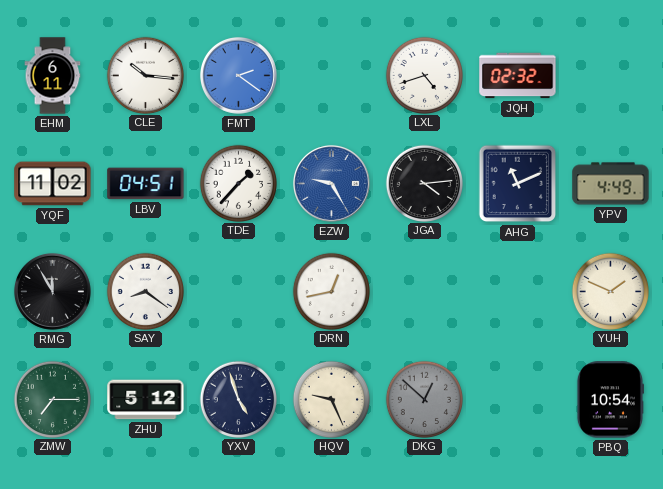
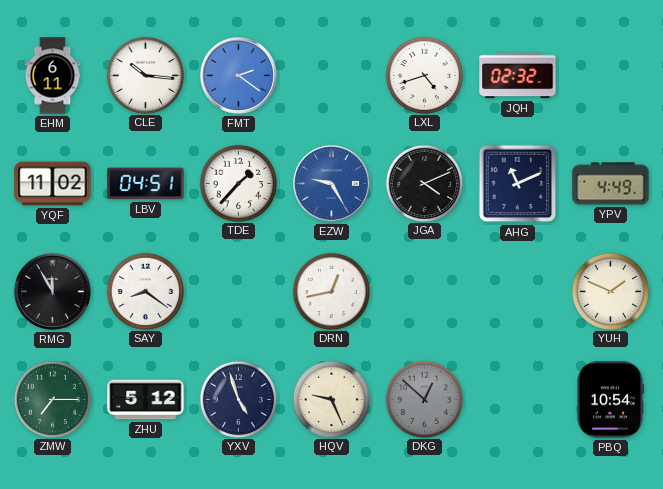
JGA: 4:14 -> 4:11 (424, 183)
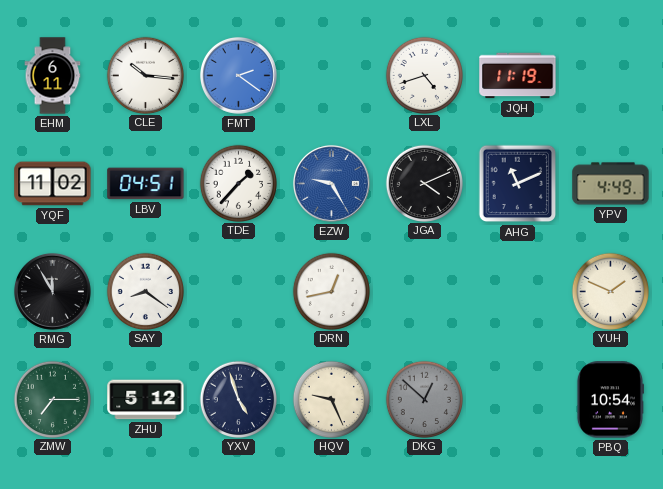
JQH: 02:32 -> 11:19 (518, 76)
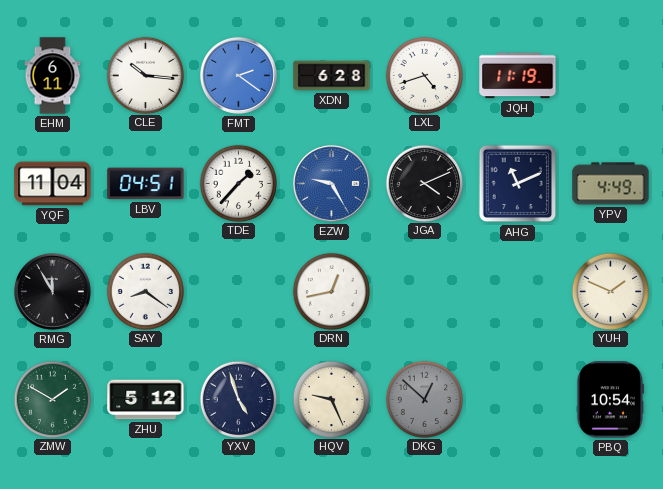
XDN: none -> 6:28 (332, 76)
YQF: 11:02 -> 11:04 (53, 184)
ZMW: 7:15 -> 1:50 (52, 399)
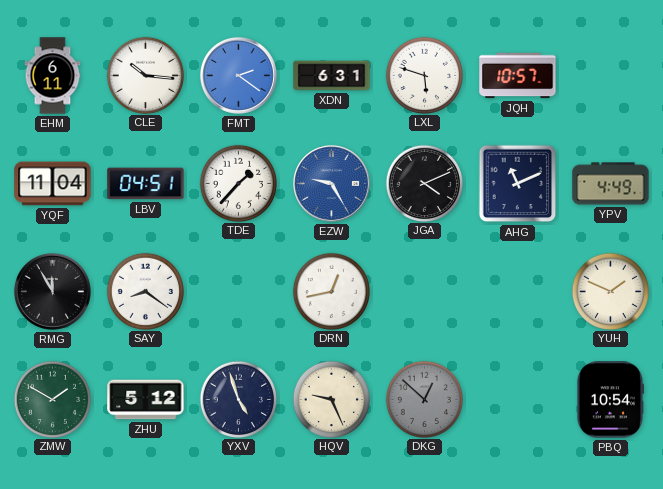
XDN: 6:28 -> 6:31 (332, 76)
LXL: 4:42 -> 5:48 (424, 75)
JQH: 11:19 -> 10:57 (518, 76)
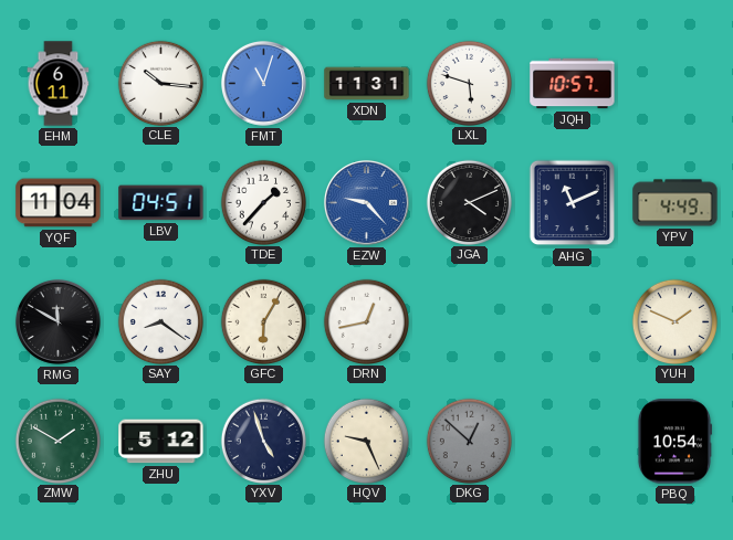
FMT: 2:21 -> 11:03 (263, 83)
XDN: 6:31 -> 11:31 (367, 84)
EZW: 9:25 -> 9:23 (366, 202)
RMG: 11:55 -> 11:50 (57, 321)
GFC: none -> 6:05 (263, 321)
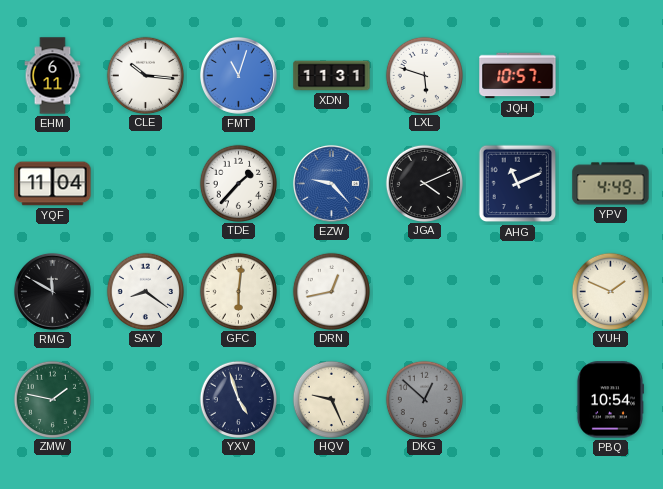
LBV: 04:51 -> none (161, 203)
GFC: 6:05 -> 6:01 (238, 291)
ZMW: 1:50 -> 1:47 (52, 399)
ZHU: 5:12 -> none (161, 442)
